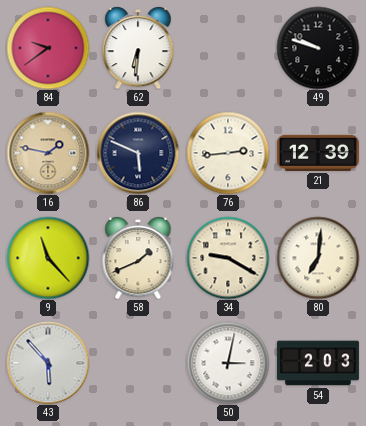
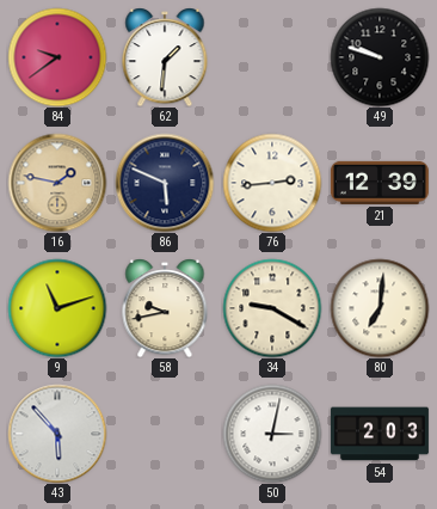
62: 6:31 -> 1:31 (165, 57)
9: 11:23 -> 11:12 (57, 308)
58: 1:41 -> 9:43 (165, 308)
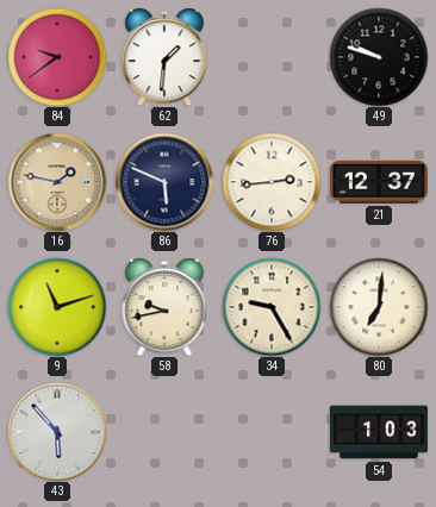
21: 12:39 -> 12:37 (379, 182)
34: 9:20 -> 9:25 (272, 307)
50: 3:02 -> none (272, 434)
54: 2:03 -> 1:03 (379, 432)
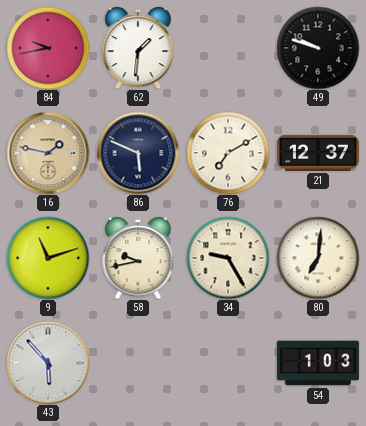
84: 9:39 -> 9:43 (48, 48)
76: 2:44 -> 7:10 (228, 153)
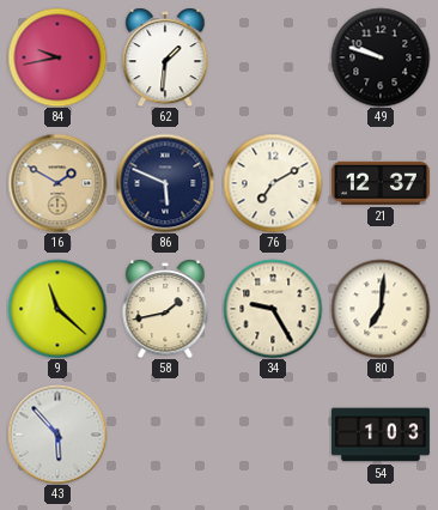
16: 1:47 -> 1:50 (57, 183)
9: 11:12 -> 11:22 (57, 309)
58: 9:43 -> 1:43 (165, 309)
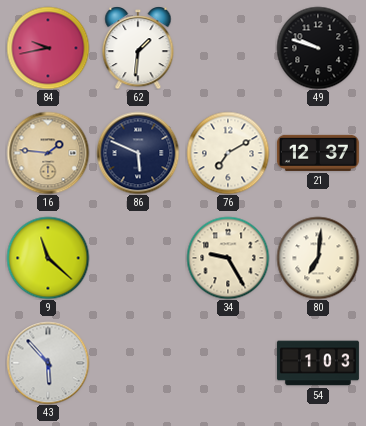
16: 1:50 -> 1:46 (48, 153)
58: 1:43 -> none (165, 309)
